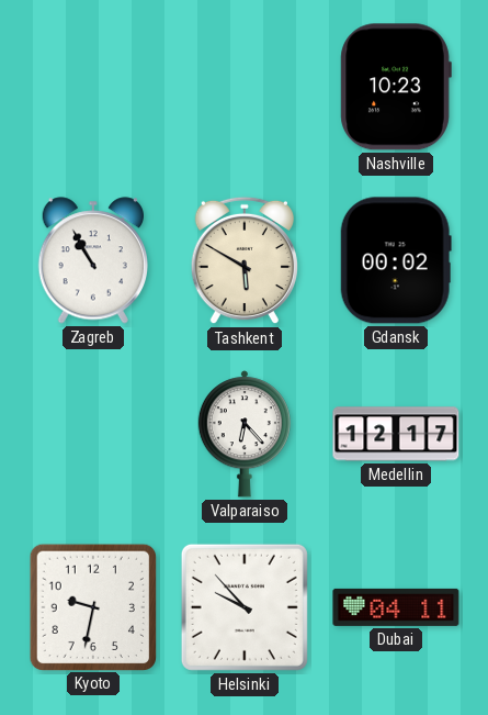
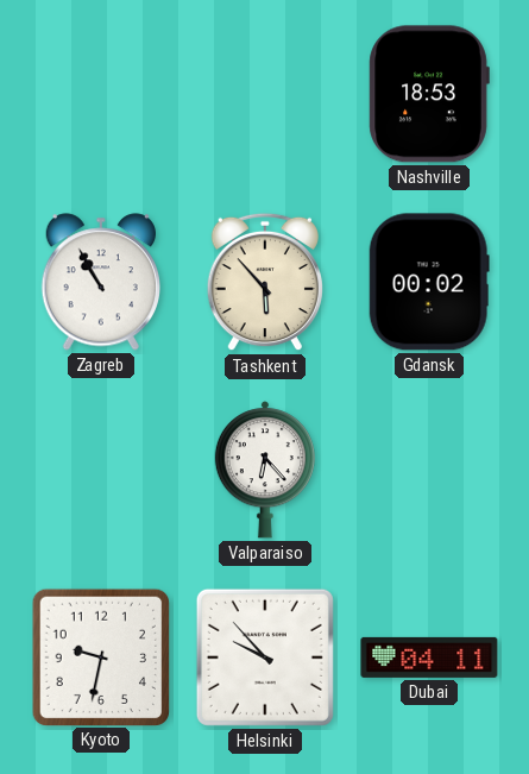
Nashville: 10:23 -> 18:53 (429, 94)
Tashkent: 5:50 -> 5:53 (265, 282)
Medellin: 12:17 -> none (396, 434)
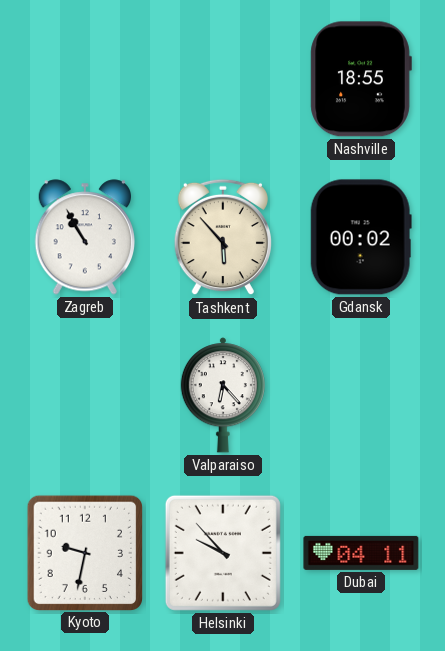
Nashville: 18:53 -> 18:55 (361, 79)
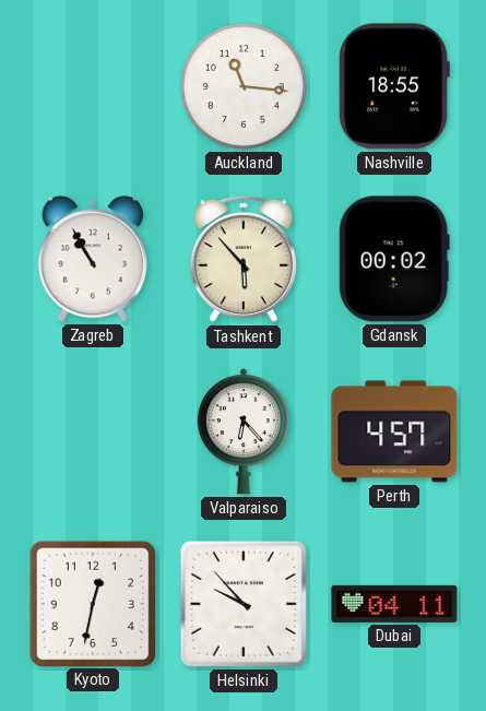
Auckland: none -> 11:16 (244, 86)
Perth: none -> 4:57 (394, 431)
Kyoto: 9:32 -> 12:32 (92, 603)
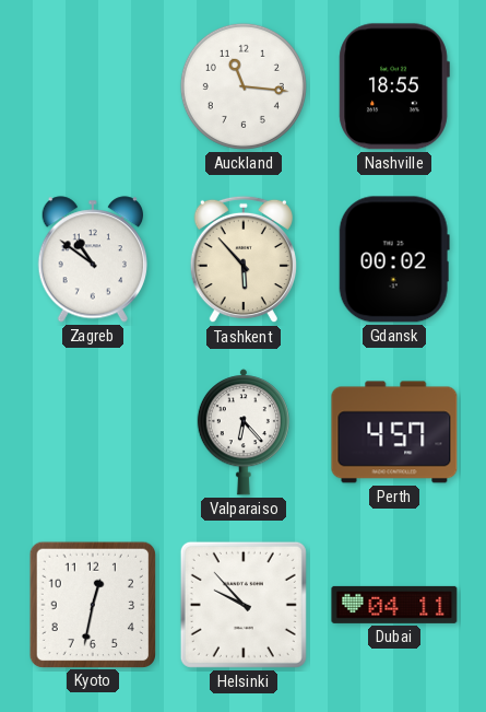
Zagreb: 10:55 -> 10:51 (92, 259)
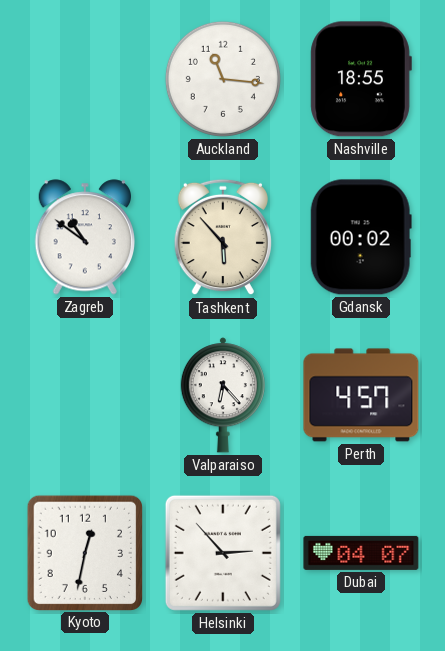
Helsinki: 9:53 -> 2:53 (223, 553)
Dubai: 04:11 -> 04:07 (361, 553)
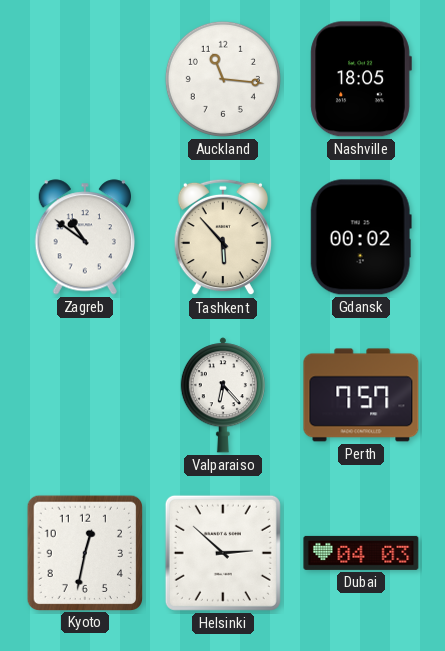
Nashville: 18:55 -> 18:05 (361, 79)
Perth: 4:57 -> 7:57 (361, 395)
Helsinki: 2:53 -> 2:52 (223, 553)
Dubai: 04:07 -> 04:03 (361, 553)
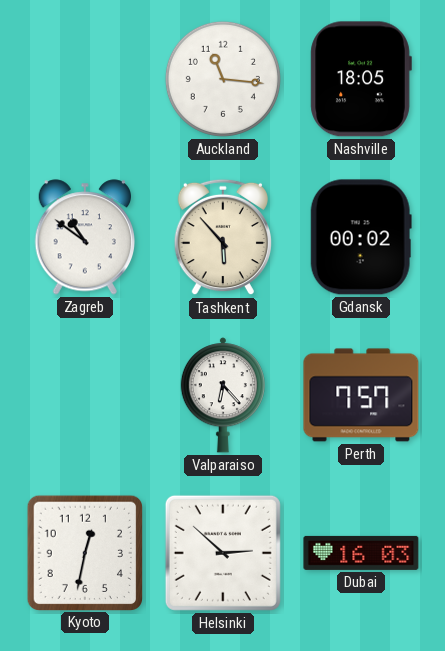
Dubai: 04:03 -> 16:03 (361, 553)
